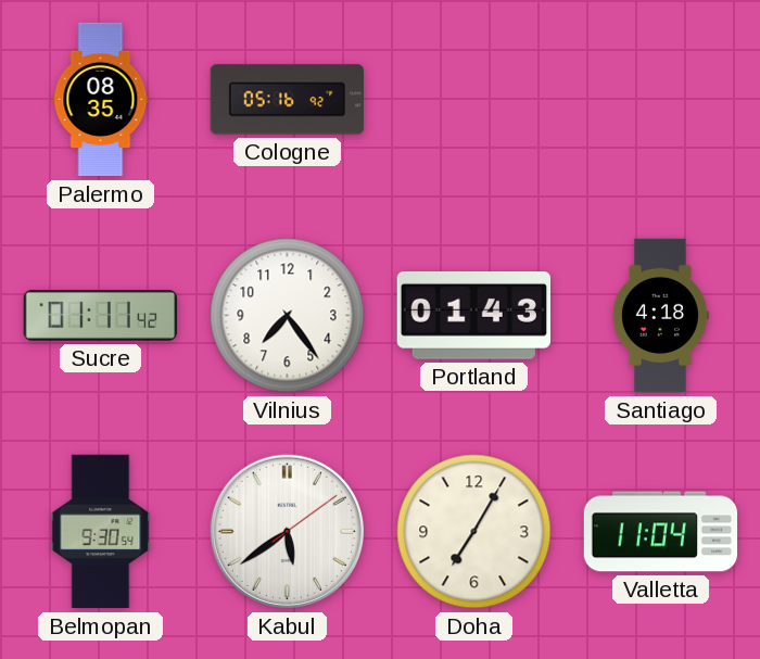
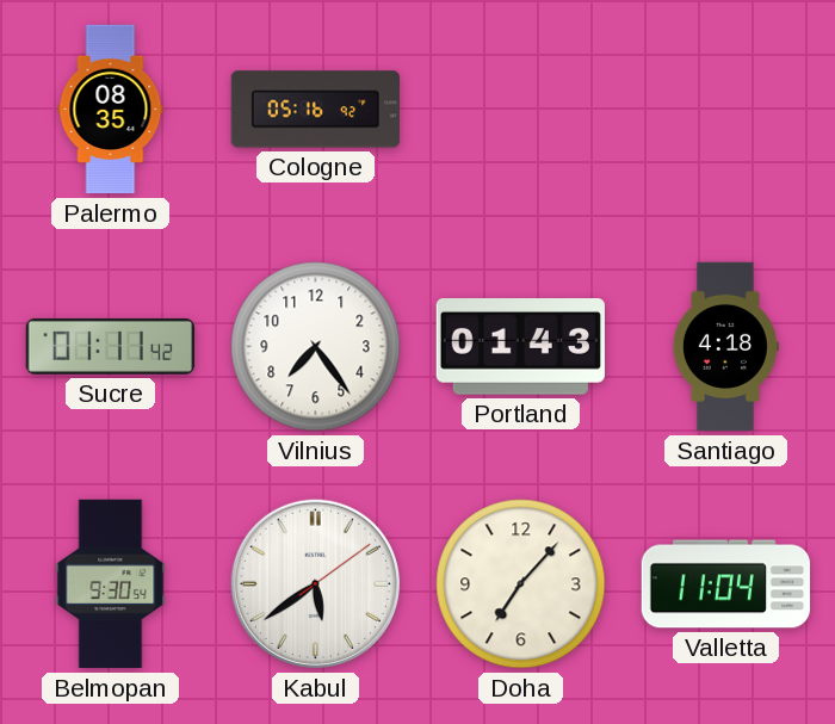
Doha: 7:05 -> 7:07 (521, 584)
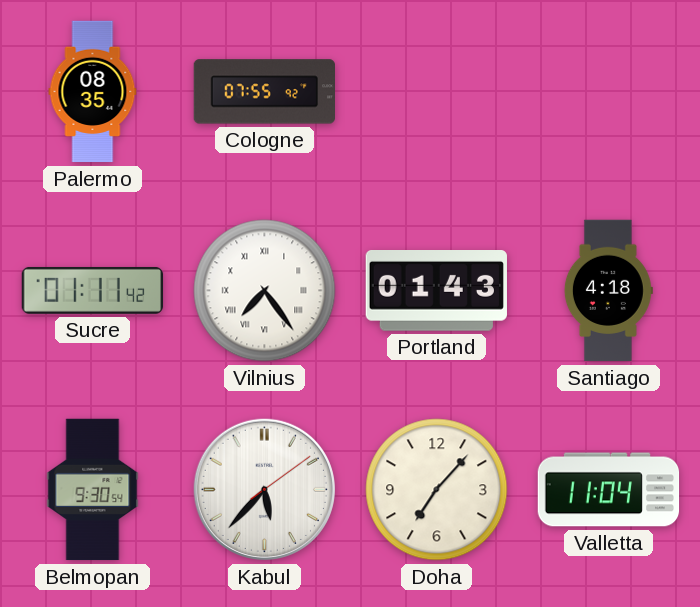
Cologne: 05:16 -> 07:55 (264, 92)
Vilnius numerals: Arabic -> Roman (265, 291)
Kabul: 5:39 -> 5:37 (264, 489)
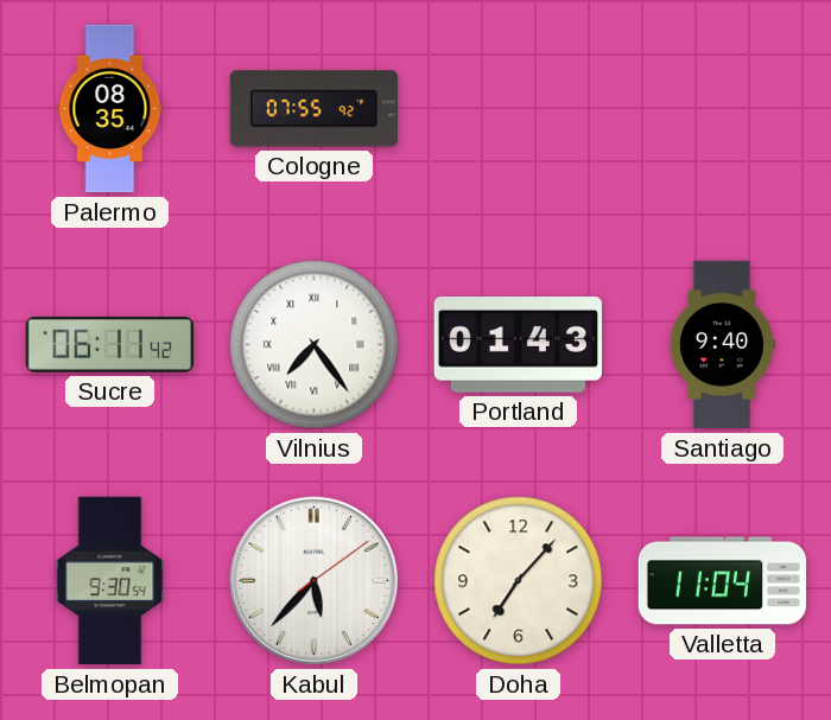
Sucre: 01:11 -> 06:11 (110, 344)
Santiago: 4:18 -> 9:40 (722, 345)
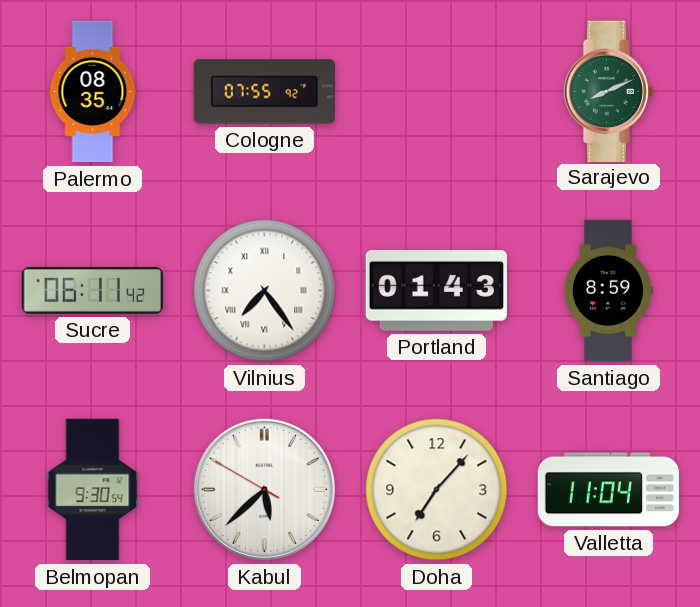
Sarajevo: none -> 8:11 (609, 91)
Santiago: 9:40 -> 8:59 (608, 291)
Kabul: 5:37:09 -> 5:37:50 (264, 489)
